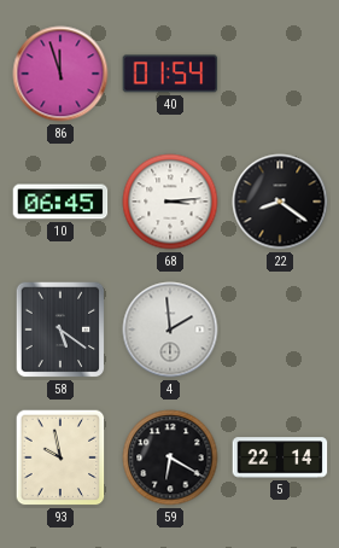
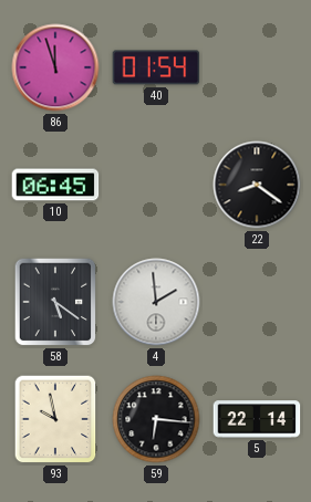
68: 3:14 -> none (170, 202)
59: 6:20 -> 6:16 (156, 419)
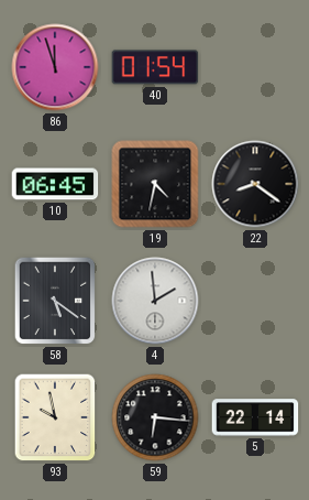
19: none -> 4:32 (155, 184)
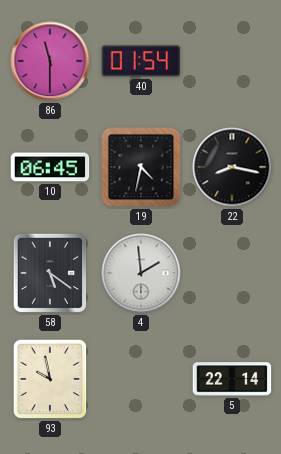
86: 11:57 -> 11:30 (50, 61)
22: 8:21 -> 8:17 (232, 167)
59: 6:16 -> none (155, 417)
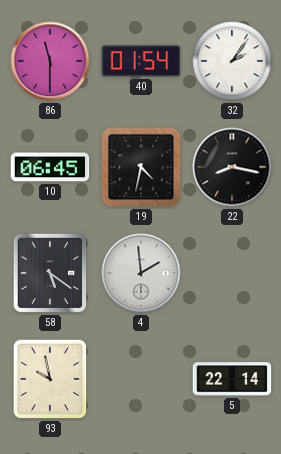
32: none -> 2:06 (232, 61)
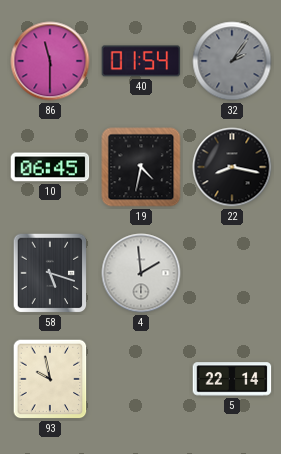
32 dial: white -> grey (232, 61)
58: 5:21 -> 5:18 (50, 273)
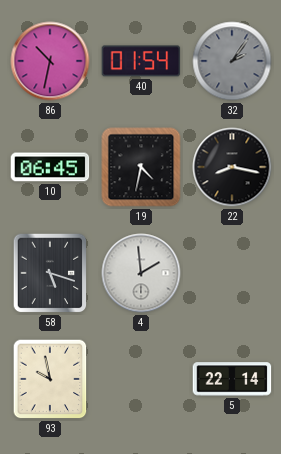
86: 11:30 -> 10:32 (50, 61)
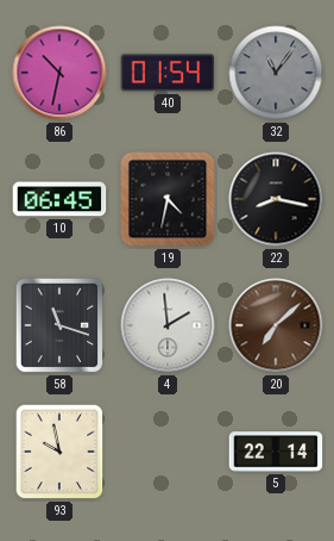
32: 2:06 -> 11:06 (276, 73)
58: 5:18 -> 11:18 (59, 325)
20: none -> 7:08 (276, 325)
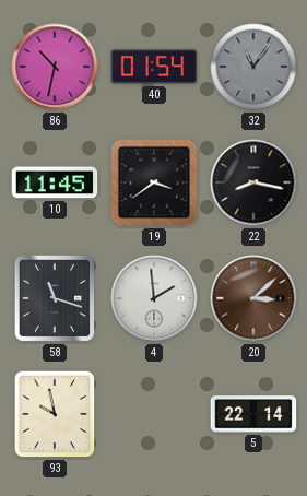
10: 06:45 -> 11:45 (55, 182)
19: 4:32 -> 3:39 (154, 182)
20: 7:08 -> 3:08 (253, 298)
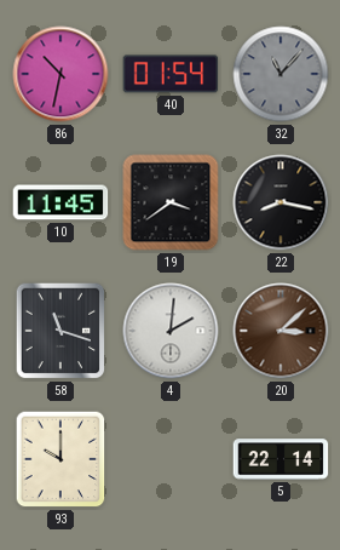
32: 11:06 -> 11:07 (281, 74)
4: 1:59 -> 2:01 (171, 331)
93: 9:58 -> 10:00 (60, 459)
